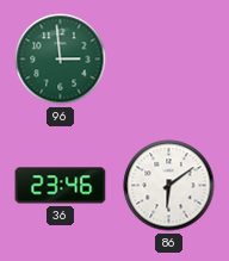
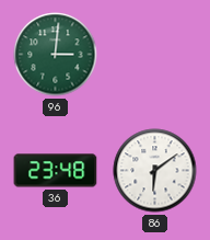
96: 2:59 -> 3:01 (56, 55)
36: 23:46 -> 23:48 (56, 171)
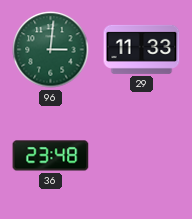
29: none -> 11:33 (142, 49)
86: 6:09 -> none (155, 171)
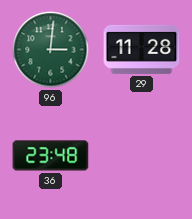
29: 11:33 -> 11:28 (142, 49)
